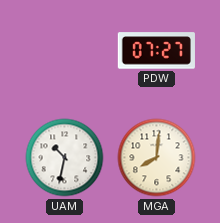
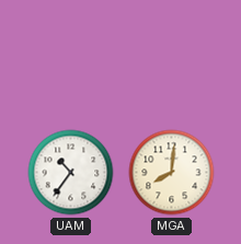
PDW: 07:27 -> none (156, 51)
UAM: 10:32 -> 10:36 (71, 173)
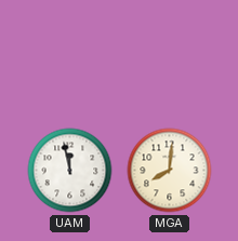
UAM: 10:36 -> 11:58 (70, 171)
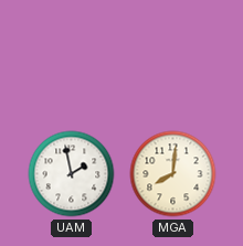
UAM: 11:58 -> 1:58 (72, 174)
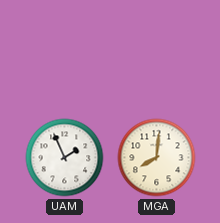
UAM: 1:58 -> 1:56 (65, 158)
